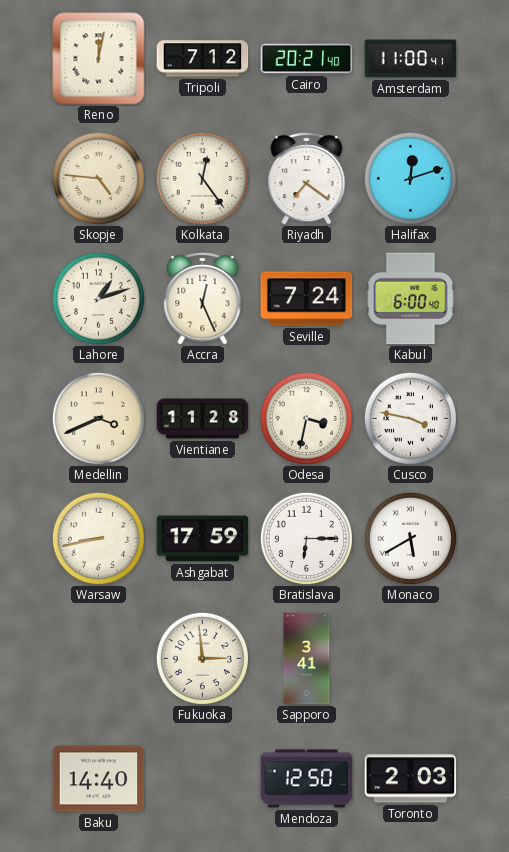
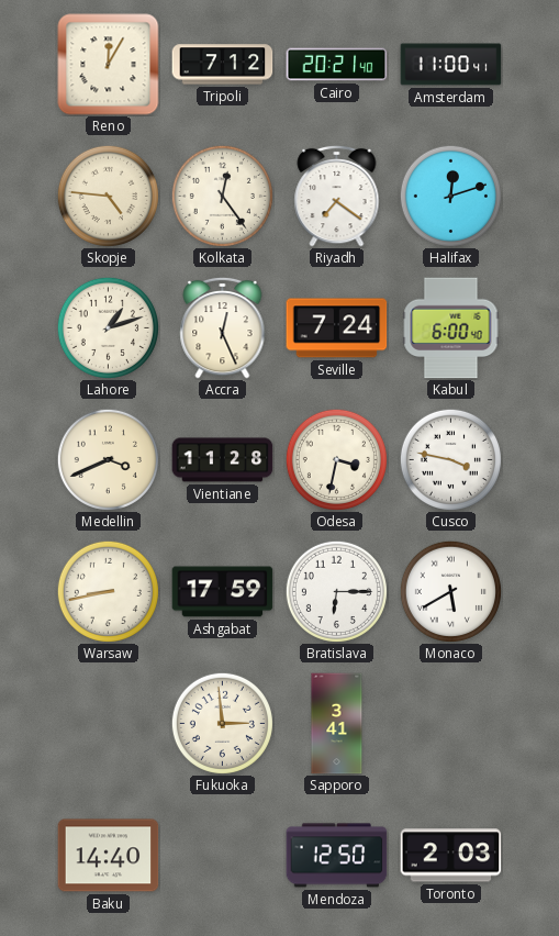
Reno: 12:02 -> 12:05 (109, 65)
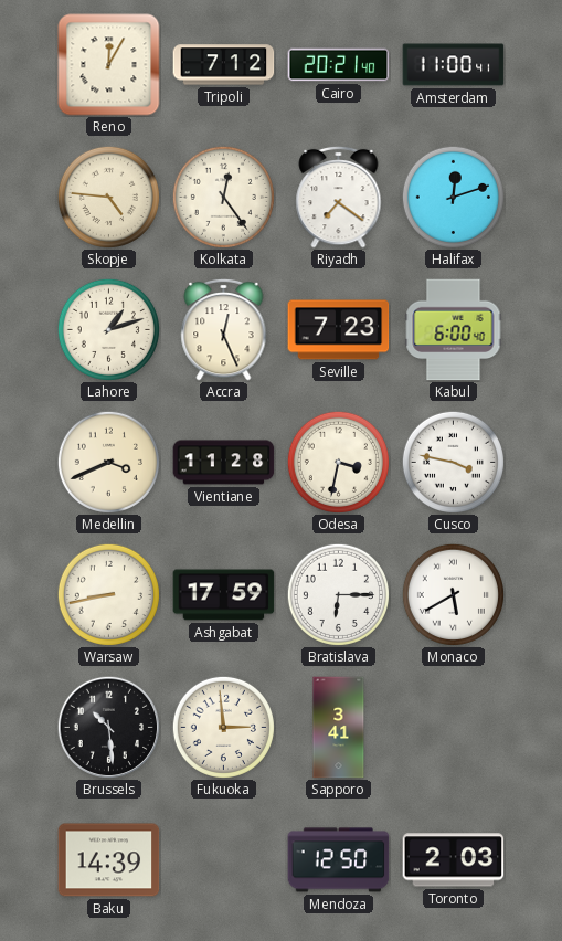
Seville: 7:24 -> 7:23 (339, 330)
Brussels: none -> 10:29 (108, 727)
Baku: 14:40 -> 14:39 (109, 860)
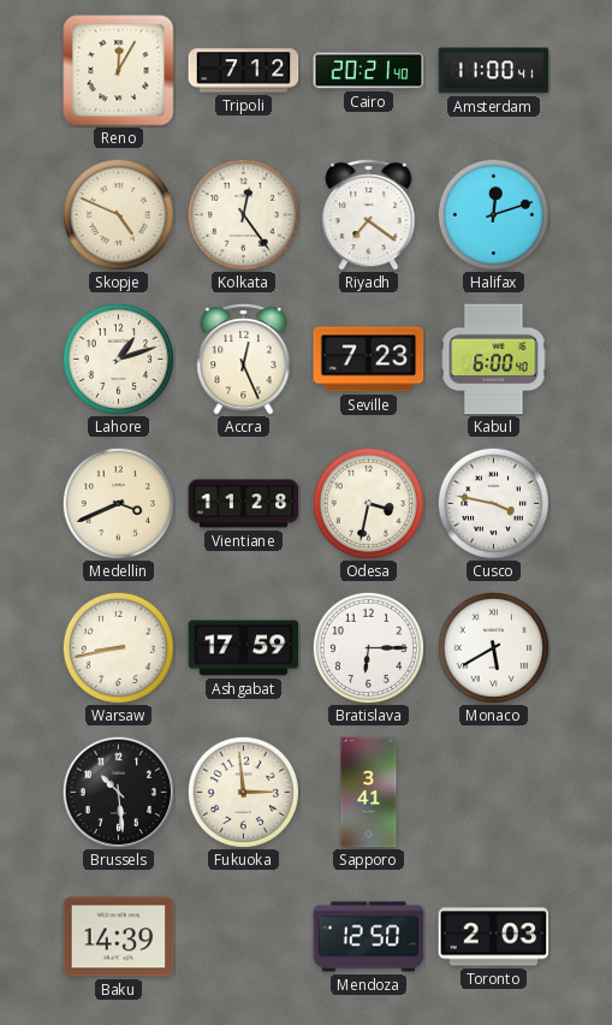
Skopje: 4:46 -> 4:49 (118, 214)
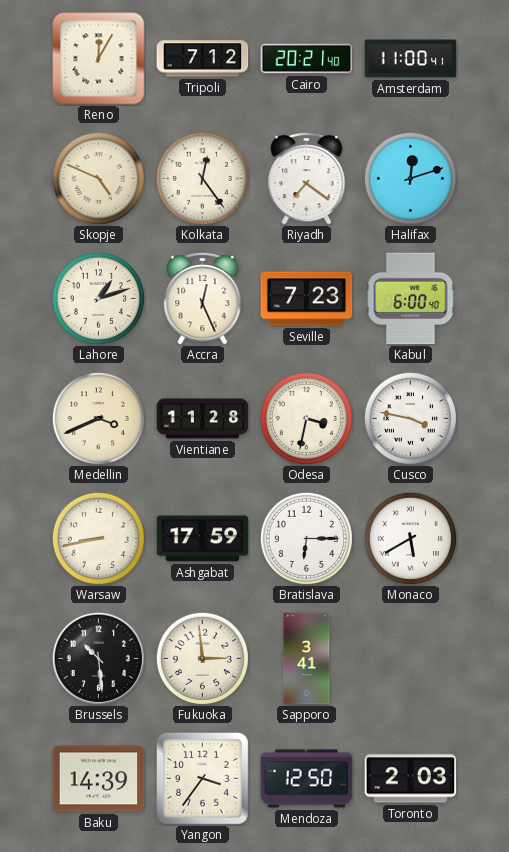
Yangon: none -> 3:36 (203, 779)
